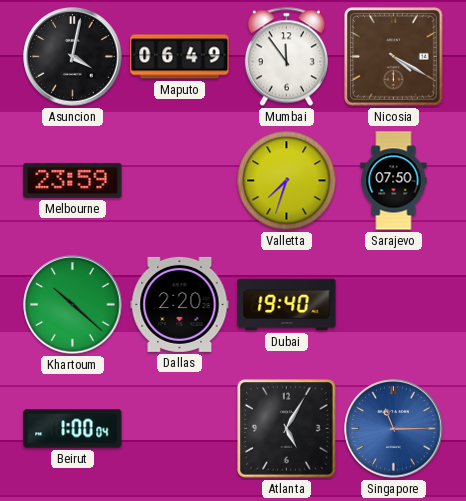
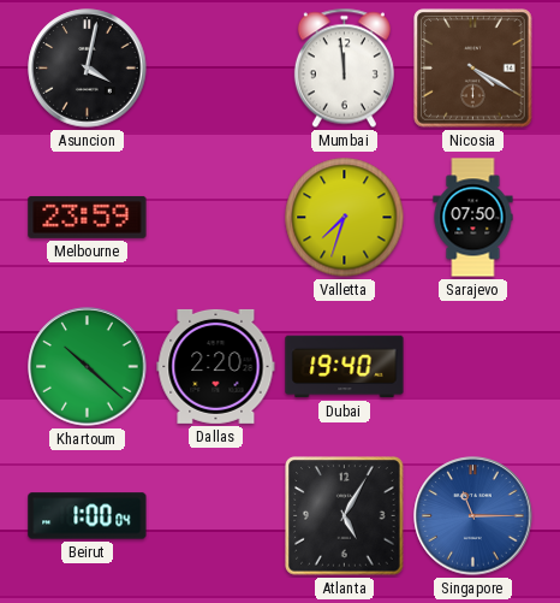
Maputo: 06:49 -> none (180, 57)
Mumbai: 11:54 -> 11:59 (344, 69)
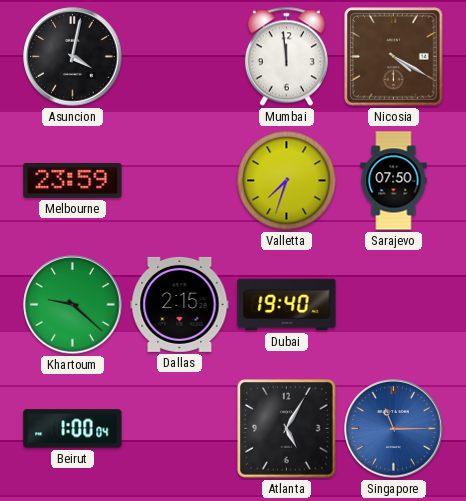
Khartoum: 10:22 -> 9:22 (73, 305)
Dallas: 2:20 -> 2:15 (180, 304)
